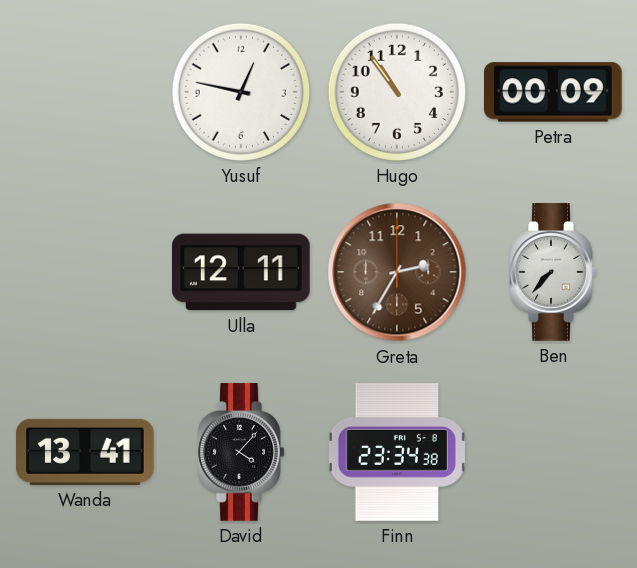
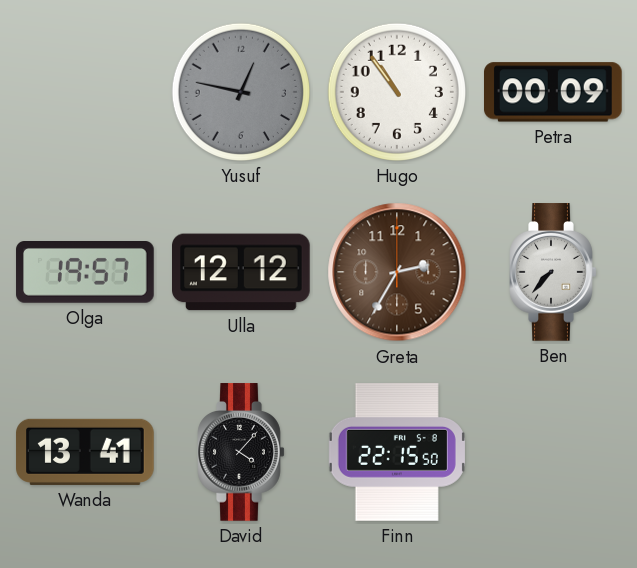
Yusuf dial: white -> grey (241, 92)
Olga: none -> 19:57 (85, 273)
Ulla: 12:11 -> 12:12 (242, 272)
Finn: 23:34 -> 22:15 (397, 452)
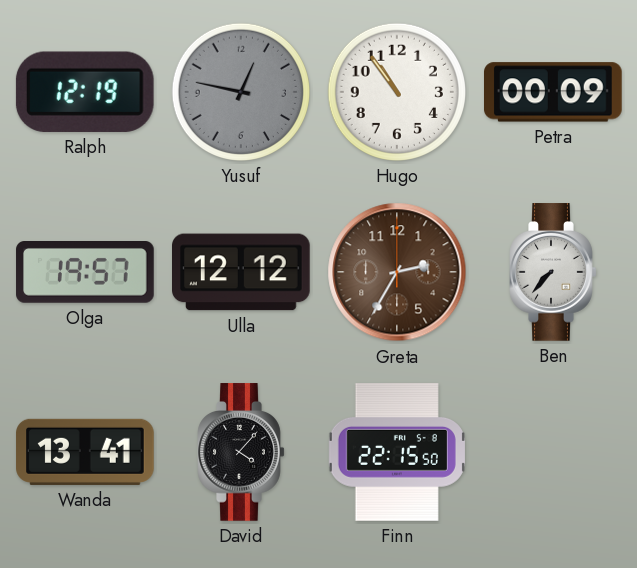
Ralph: none -> 12:19 (85, 92)
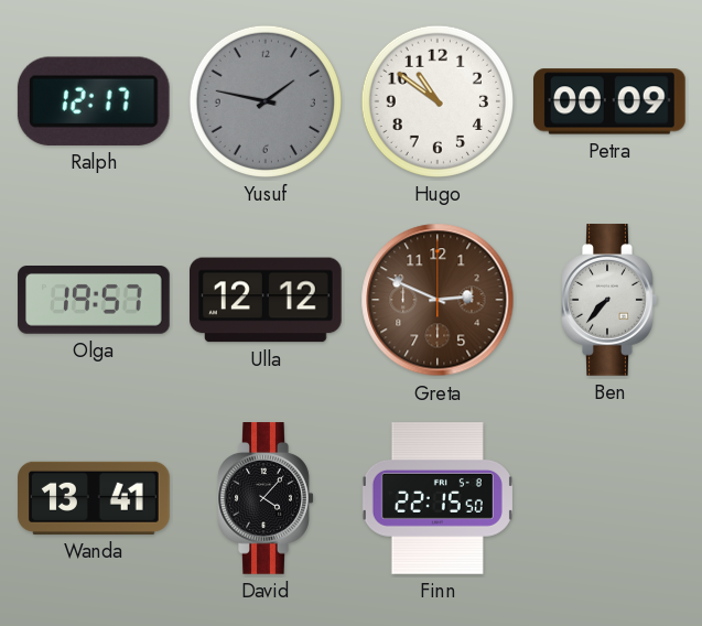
Ralph: 12:19 -> 12:17 (94, 101)
Yusuf: 12:47 -> 1:47 (266, 101)
Hugo: 10:54 -> 10:51 (438, 101)
Greta: 2:35 -> 2:49 (438, 300)
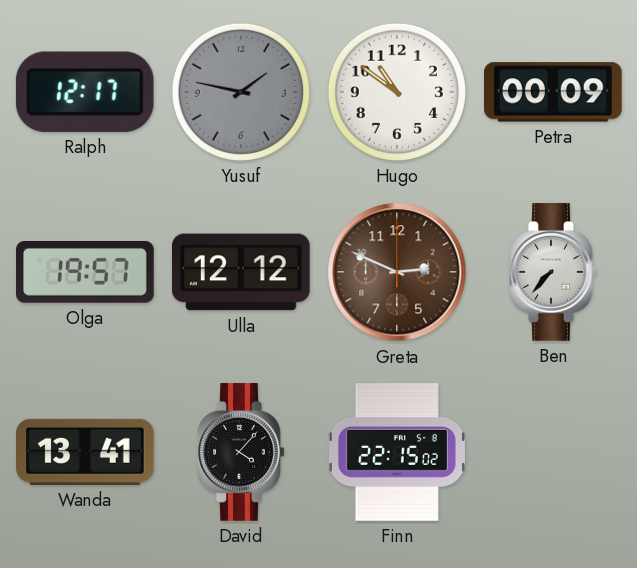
Finn: 22:15:50 -> 22:15:02 (397, 452)
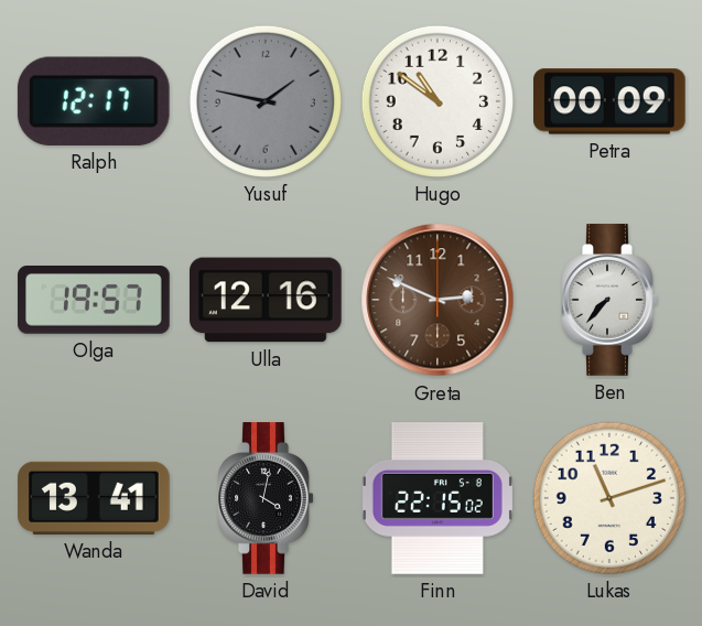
Ulla: 12:12 -> 12:16 (267, 300)
David: 4:07 -> 4:02 (266, 498)
Lukas: none -> 11:12 (609, 498)
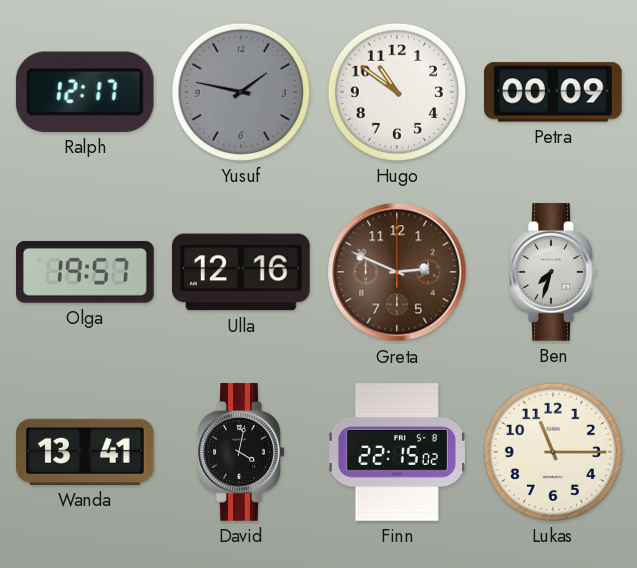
Ben: 7:37 -> 7:33 (553, 272)
Lukas: 11:12 -> 11:15 (553, 452)
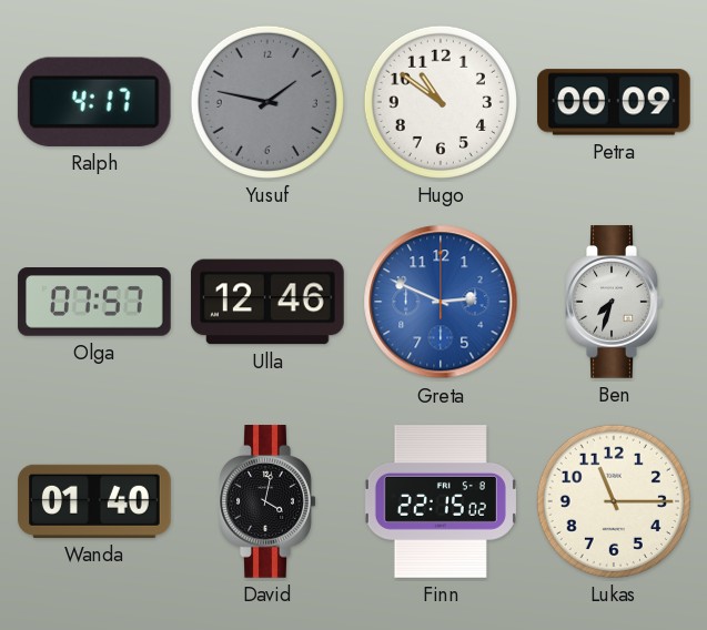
Ralph: 12:17 -> 4:17 (94, 102)
Olga: 19:57 -> 07:57 (94, 303)
Ulla: 12:16 -> 12:46 (269, 302)
Greta dial: brown -> blue (441, 302)
Wanda: 13:41 -> 01:40 (94, 501)
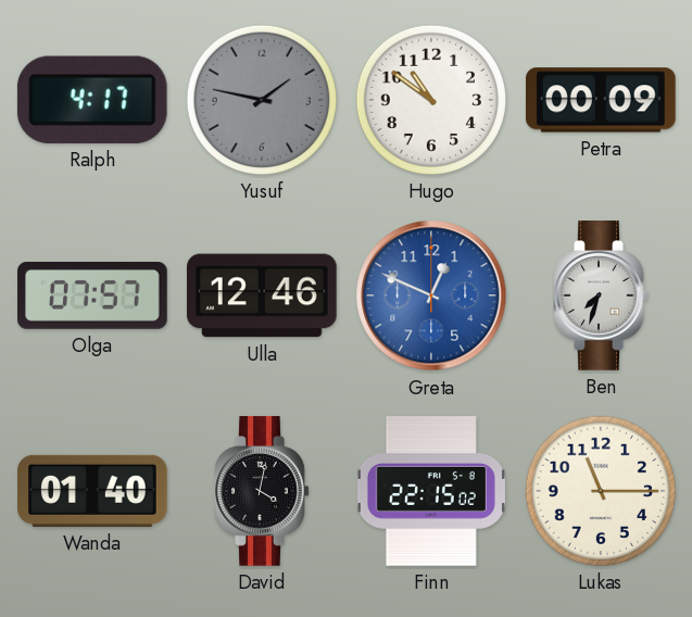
Greta: 2:49 -> 12:49 (431, 295)
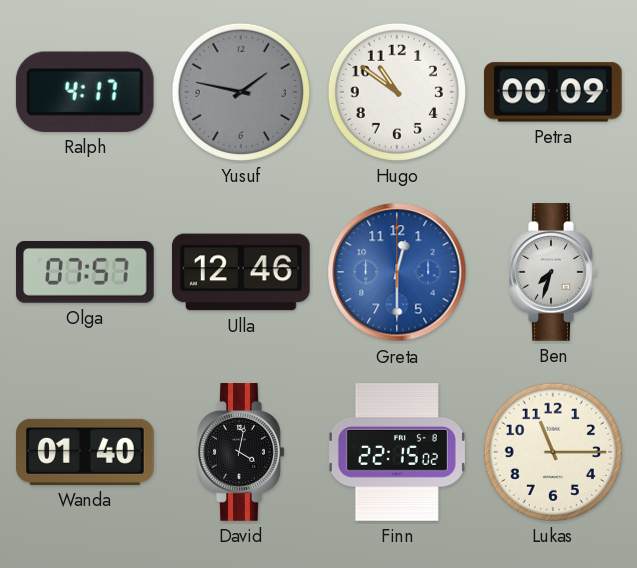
Greta: 12:49 -> 12:30 (397, 272)
